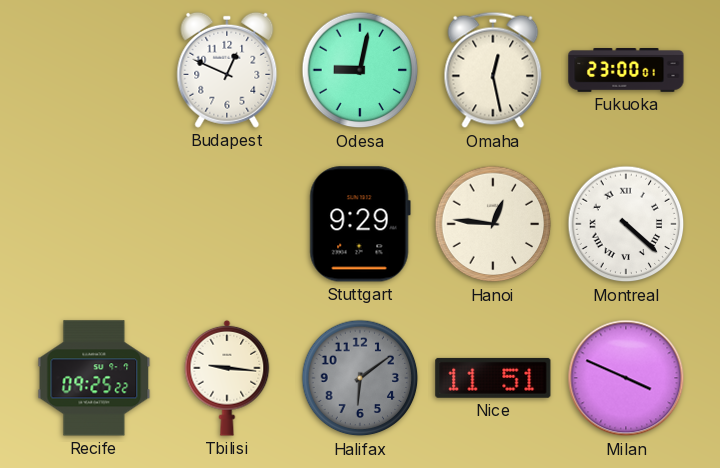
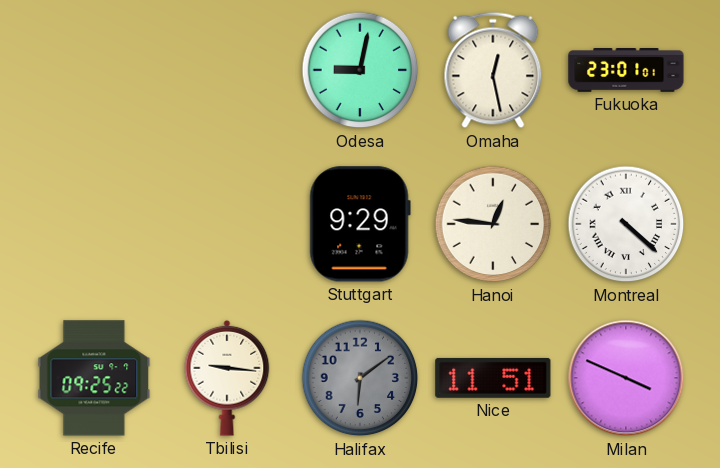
Budapest: 12:49 -> none (227, 70)
Fukuoka: 23:00 -> 23:01 (626, 71)
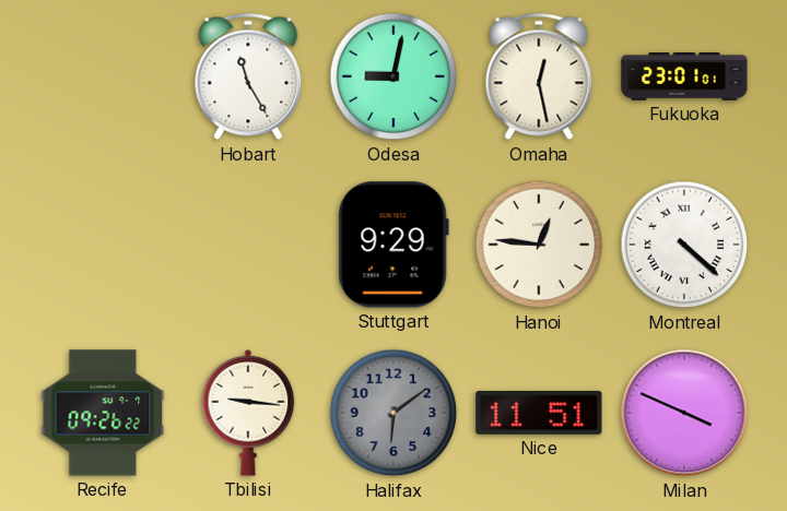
Hobart: none -> 11:25 (248, 76)
Recife: 09:25 -> 09:26 (103, 413)
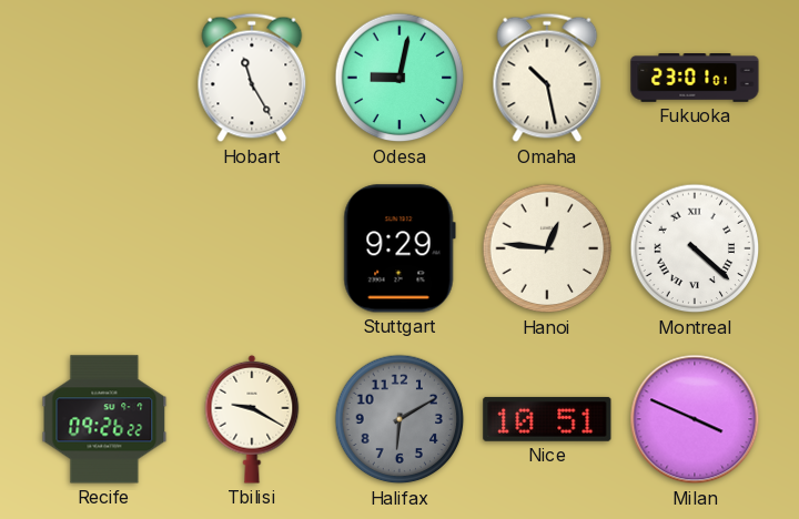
Omaha: 12:28 -> 10:28 (547, 78)
Tbilisi: 9:16 -> 9:20 (252, 419)
Halifax: 6:09 -> 6:10 (399, 419)
Nice: 11:51 -> 10:51 (547, 419)
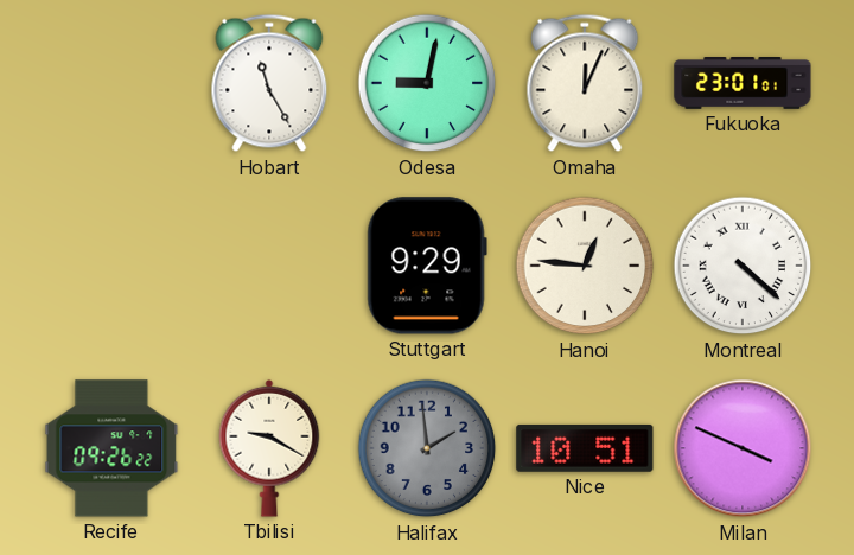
Omaha: 10:28 -> 12:04 (585, 83)
Halifax: 6:10 -> 1:59 (427, 448)
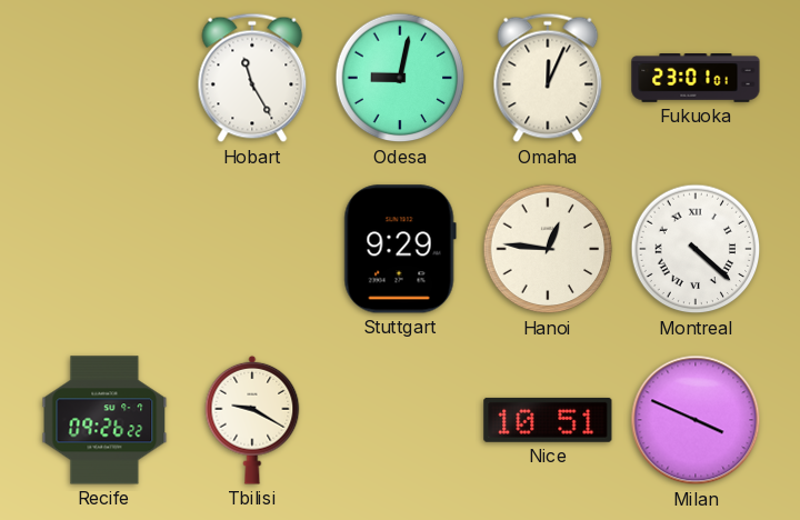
Halifax: 1:59 -> none (427, 448)
